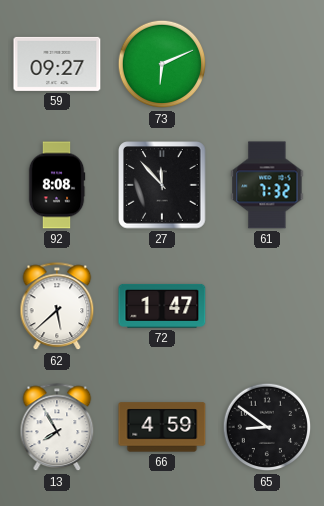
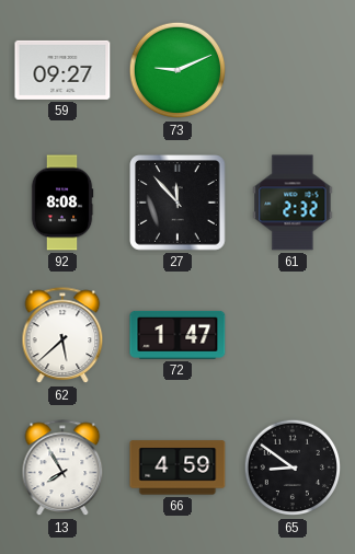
73: 6:11 -> 9:11 (177, 70)
61: 7:32 -> 2:32 (293, 203)
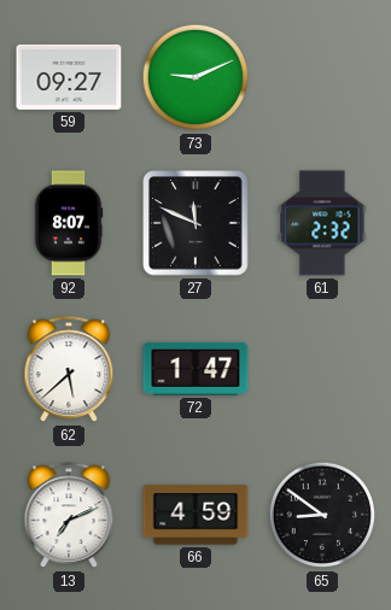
92: 8:08 -> 8:07 (69, 223)
27: 11:53 -> 11:49 (195, 223)
13: 7:55 -> 7:11 (69, 516)
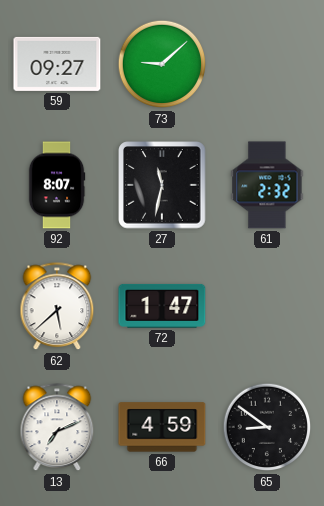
73: 9:11 -> 9:08 (162, 64)
27: 11:49 -> 11:32 (162, 185)
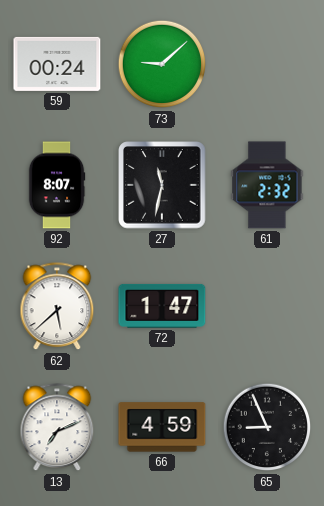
59: 09:27 -> 00:24 (57, 64)
65: 8:51 -> 8:56 (267, 427)
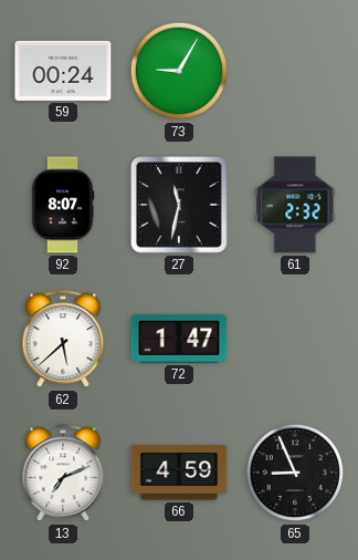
73: 9:08 -> 9:05 (179, 71)
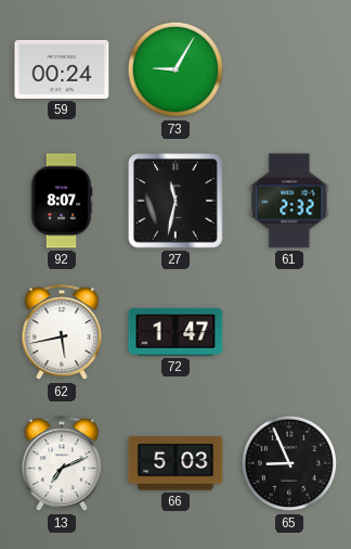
62: 5:38 -> 5:43 (62, 333)
66: 4:59 -> 5:03 (175, 463)
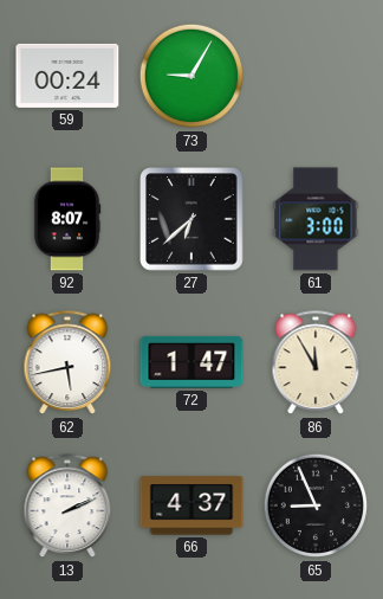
27: 11:32 -> 6:38 (191, 219)
61: 2:32 -> 3:00 (316, 219)
86: none -> 11:55 (316, 363)
13: 7:11 -> 2:11 (67, 507)
66: 5:03 -> 4:37 (191, 505)
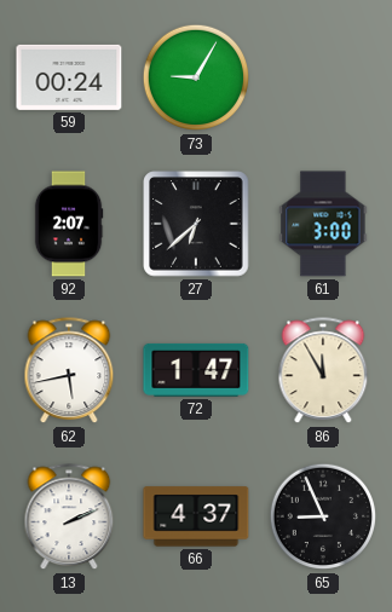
92: 8:07 -> 2:07 (69, 224)
